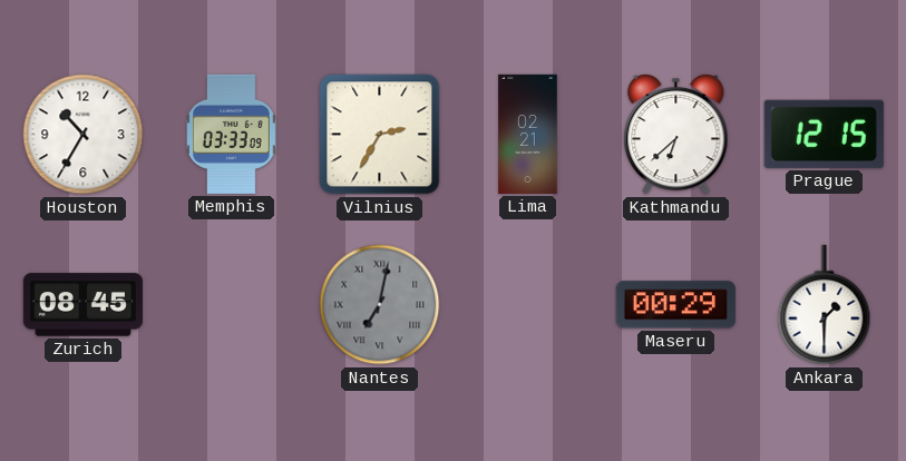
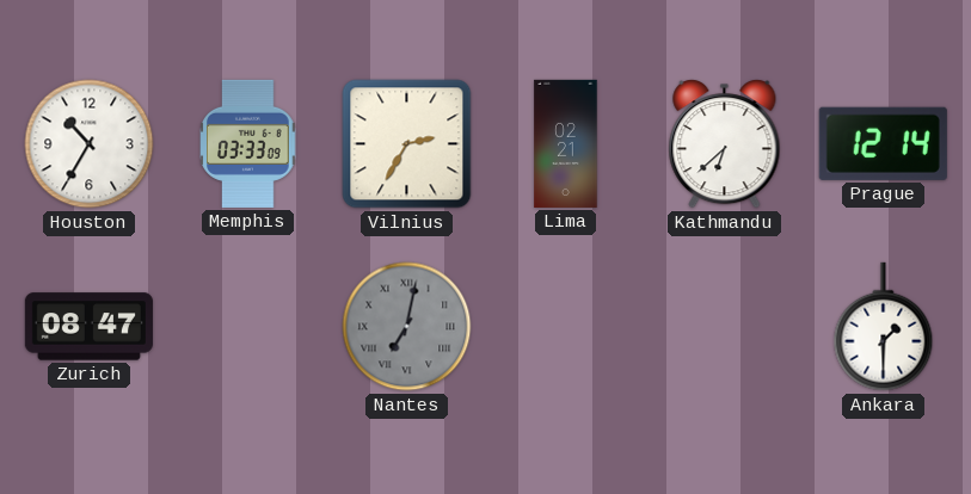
Prague: 12:15 -> 12:14 (883, 143)
Zurich: 08:45 -> 08:47 (88, 327)
Maseru: 00:29 -> none (675, 305)
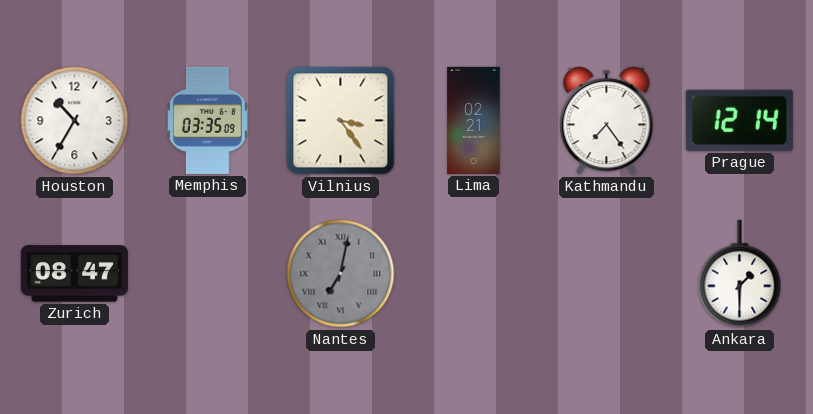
Memphis: 03:33 -> 03:35 (208, 120)
Vilnius: 2:35 -> 3:24 (341, 121)
Kathmandu: 6:38 -> 7:24 (607, 121)
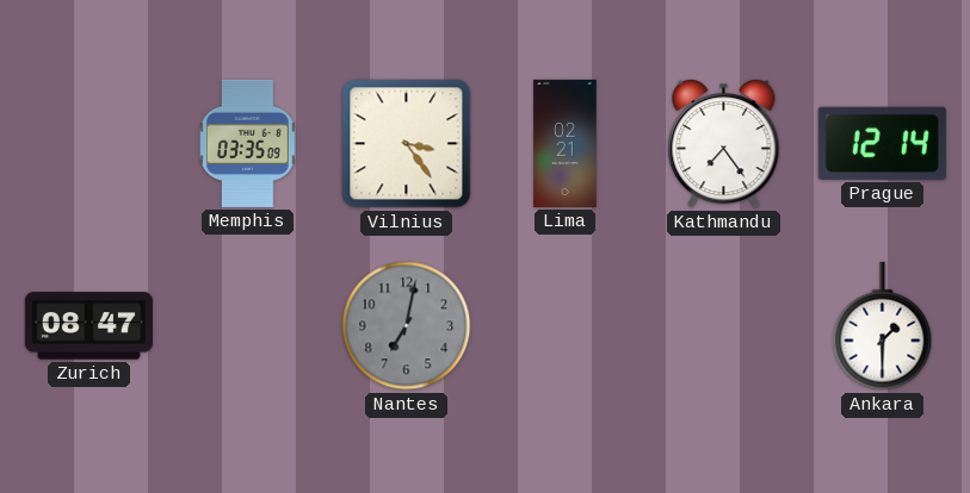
Houston: 10:35 -> none (75, 121)
Nantes numerals: Roman -> Arabic (407, 326)
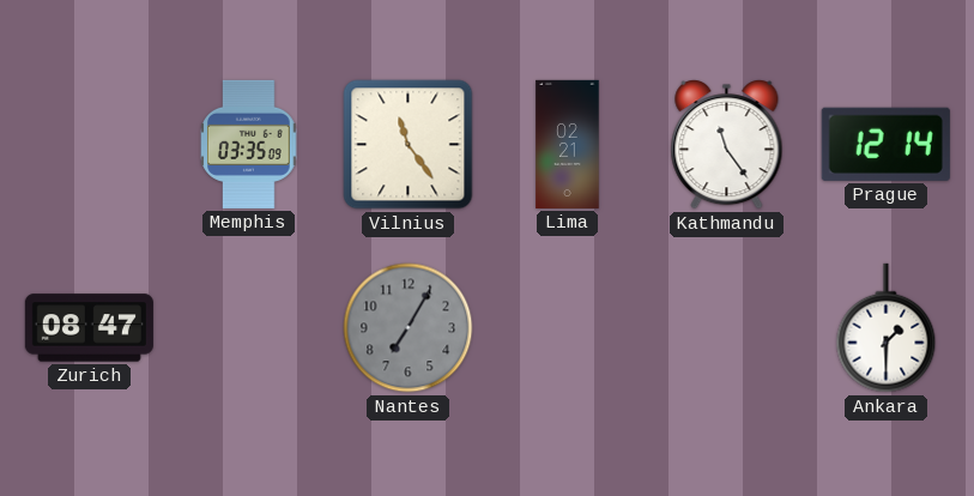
Vilnius: 3:24 -> 11:24 (409, 145)
Kathmandu: 7:24 -> 11:24 (727, 145)
Nantes: 7:02 -> 7:05 (409, 328)
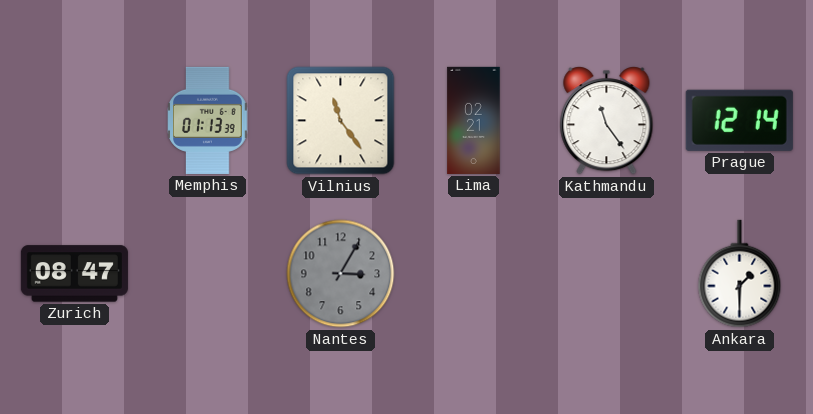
Memphis: 03:35 -> 01:13 (208, 120)
Nantes: 7:05 -> 3:05 (341, 274)
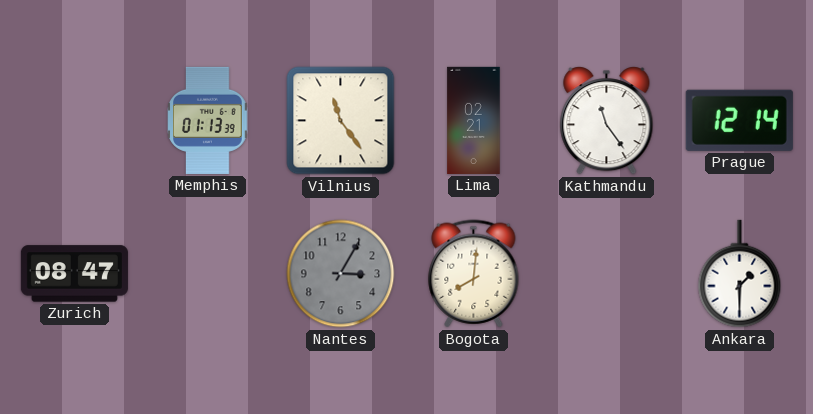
Bogota: none -> 8:01 (474, 274)
